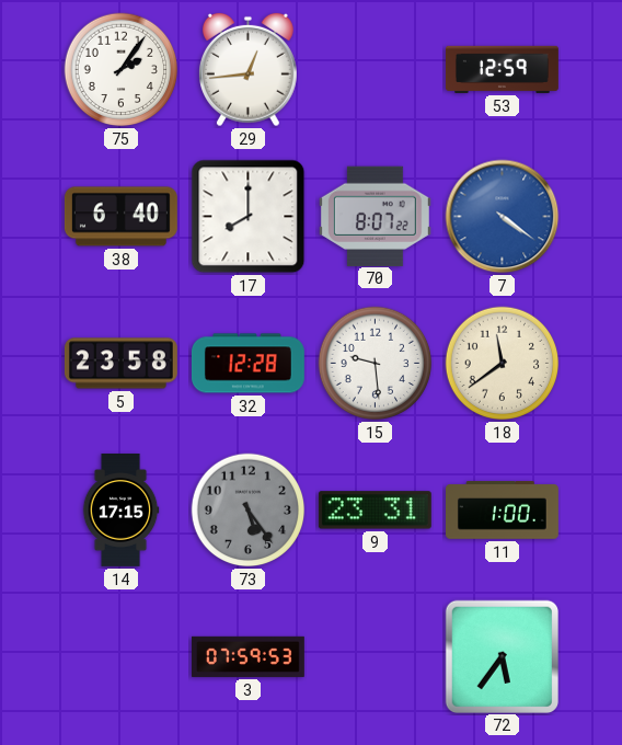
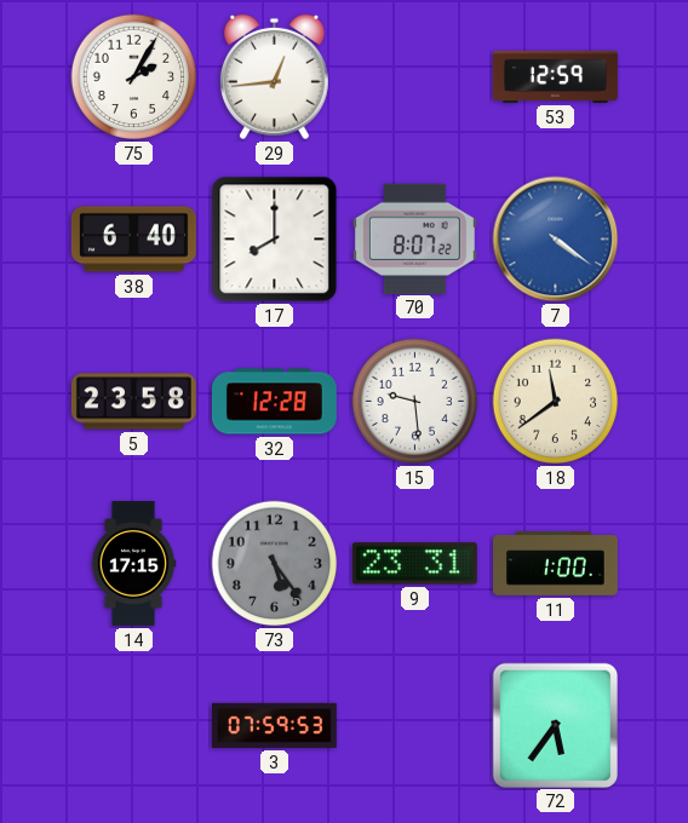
75: 2:06 -> 2:05 (134, 77)
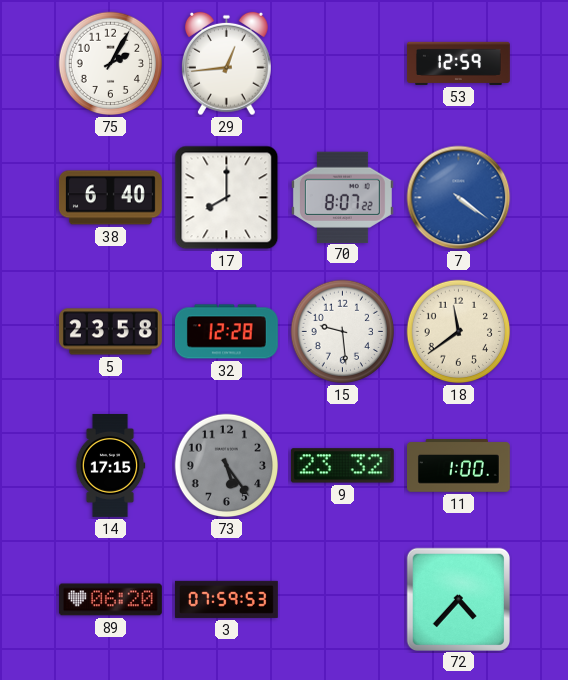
9: 23:31 -> 23:32 (342, 466)
89: none -> 06:20 (110, 600)
72: 5:36 -> 4:37 (458, 599)
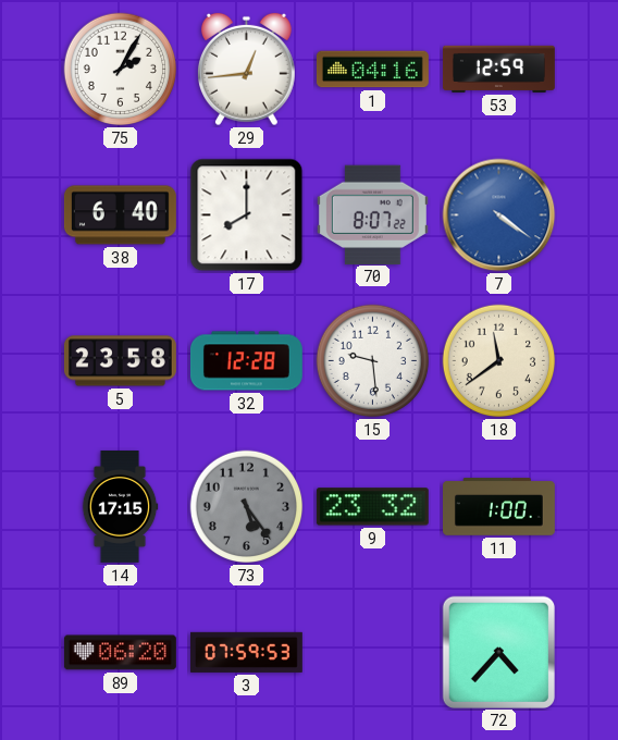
1: none -> 04:16 (372, 70)
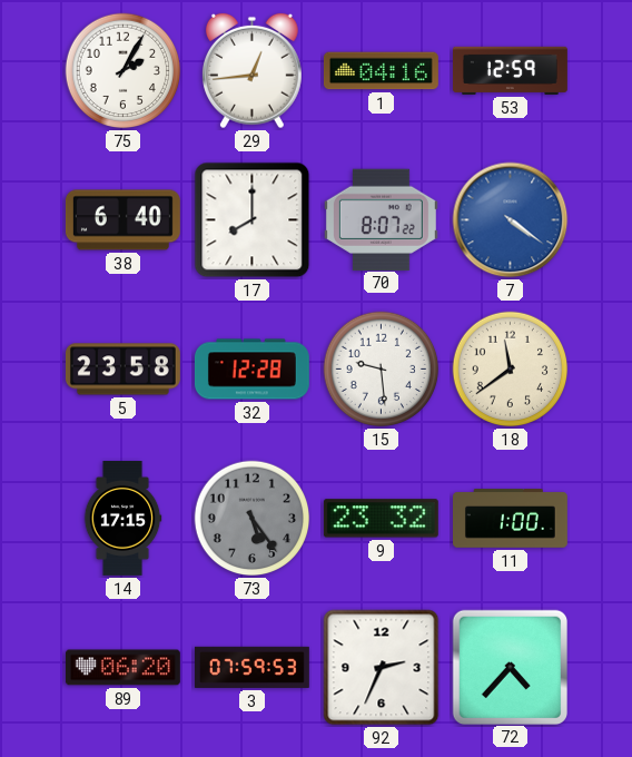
92: none -> 2:34 (382, 668)
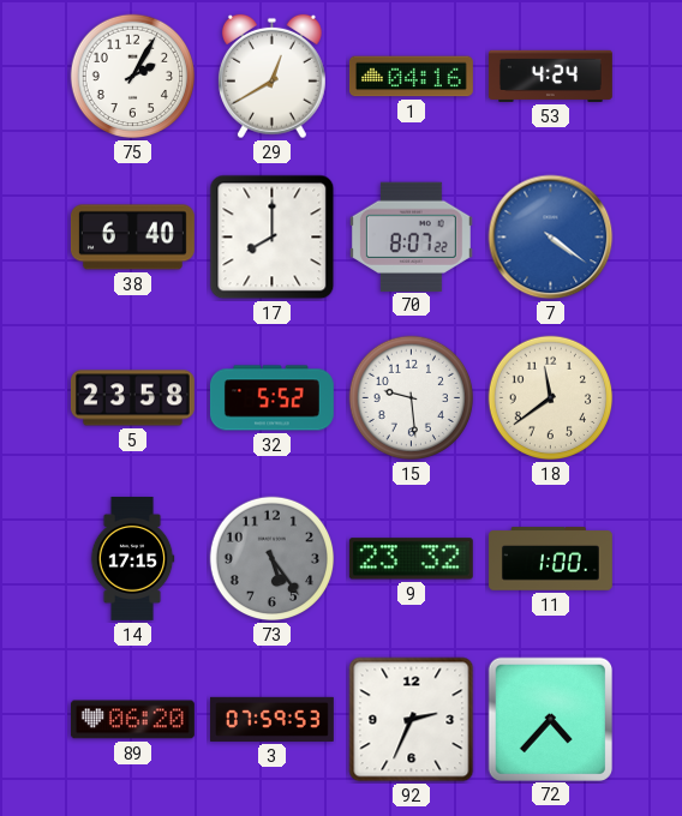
29: 12:44 -> 12:40 (271, 77)
53: 12:59 -> 4:24 (550, 76)
32: 12:28 -> 5:52 (271, 398)
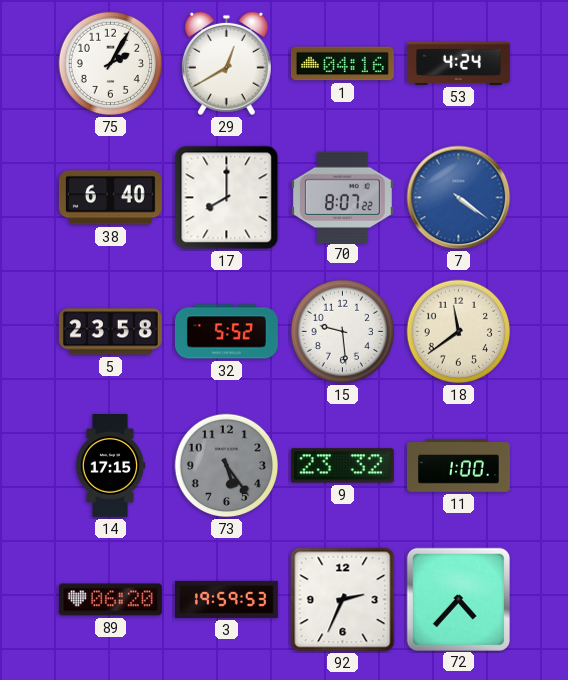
3: 07:59 -> 19:59 (226, 599)
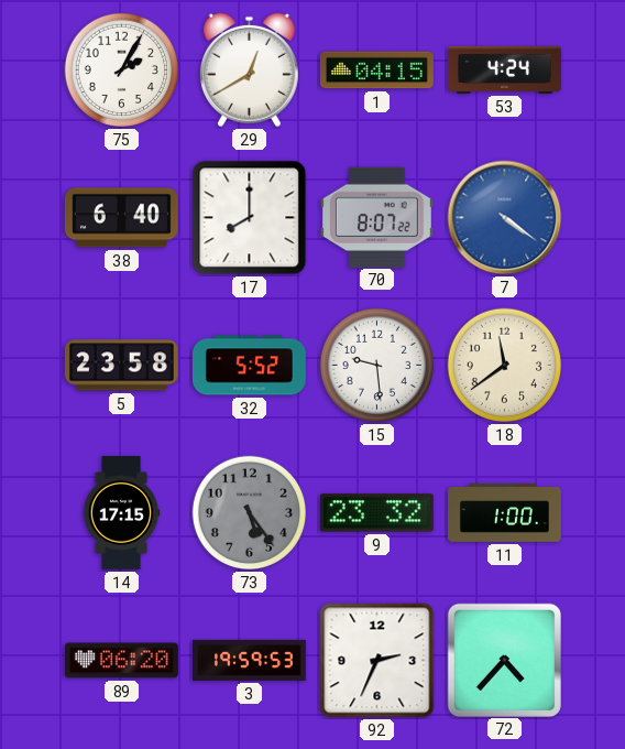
1: 04:16 -> 04:15 (376, 70)
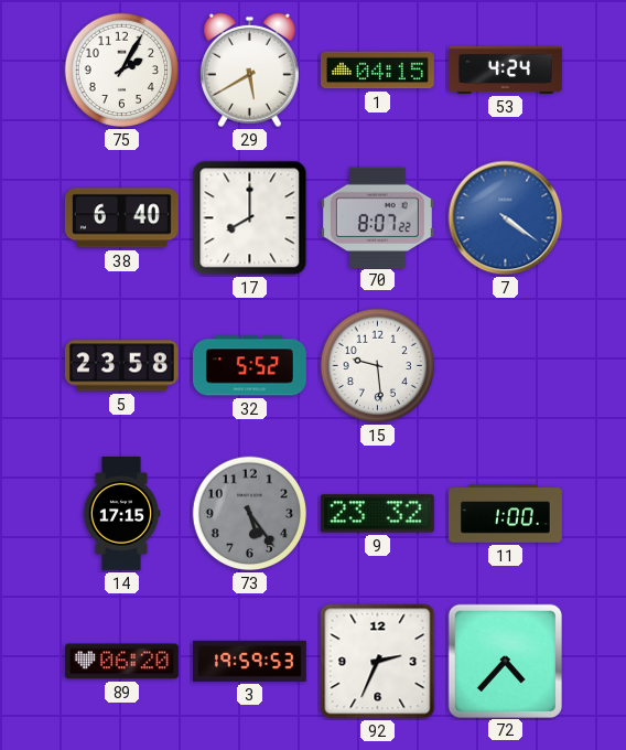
29: 12:40 -> 5:40 (249, 71)
18: 11:39 -> none (505, 366)
